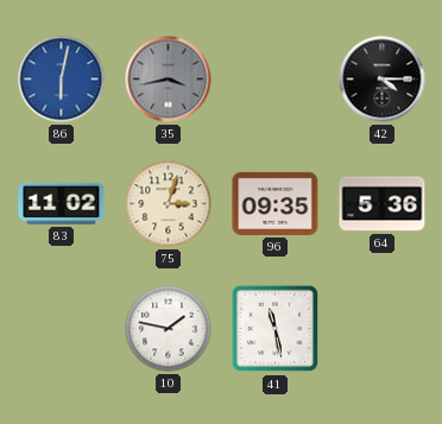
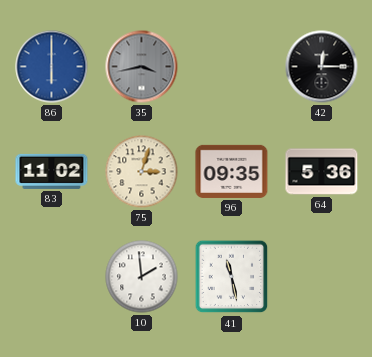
86: 6:02 -> 6:00 (52, 67)
42: 4:15 -> 12:15 (322, 67)
10: 1:47 -> 1:59 (142, 277)
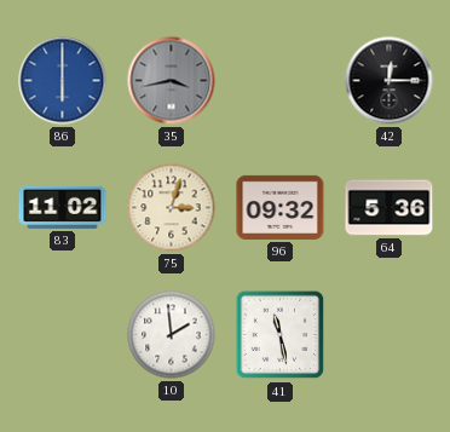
96: 09:35 -> 09:32 (281, 207)
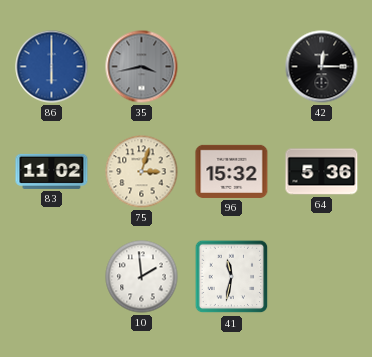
96: 09:32 -> 15:32 (232, 171)
41: 11:28 -> 11:32 (232, 277)
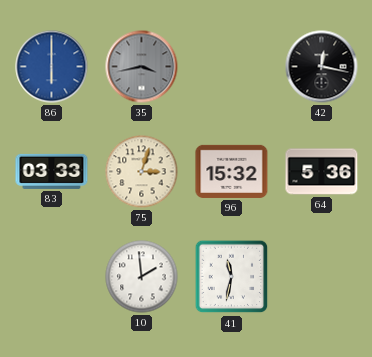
42: 12:15 -> 12:17 (322, 67)
83: 11:02 -> 03:33 (52, 171)
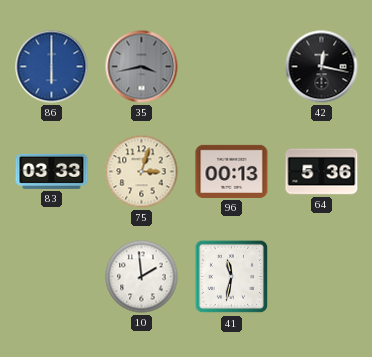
96: 15:32 -> 00:13 (232, 171)
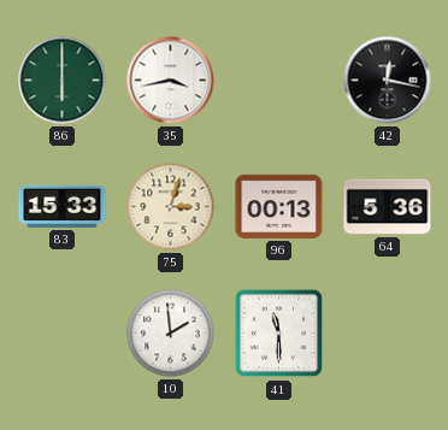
86 dial: blue -> green (63, 81)
35 dial: grey -> white (171, 81)
83: 03:33 -> 15:33 (63, 206)
41: 11:32 -> 11:30 (279, 334)
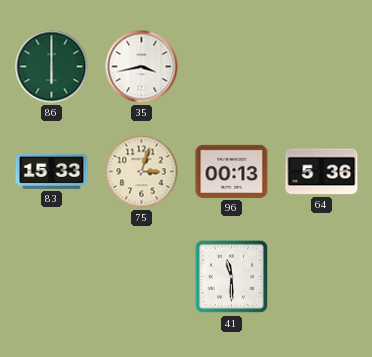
42: 12:17 -> none (388, 81)
10: 1:59 -> none (171, 334)
